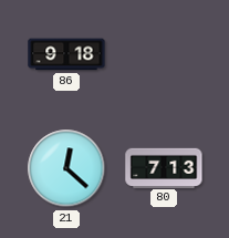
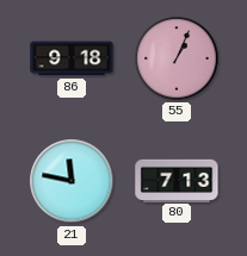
55: none -> 1:04 (177, 58)
21: 12:22 -> 11:47 (72, 181)
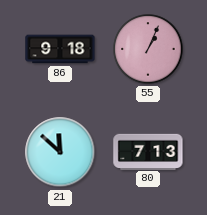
21: 11:47 -> 11:52 (60, 152)
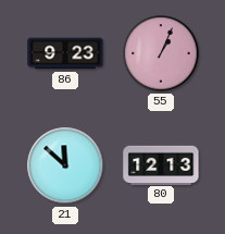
86: 9:18 -> 9:23 (65, 53)
80: 7:13 -> 12:13 (161, 164)
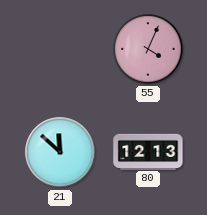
86: 9:23 -> none (65, 53)
55: 1:04 -> 4:04 (148, 49)
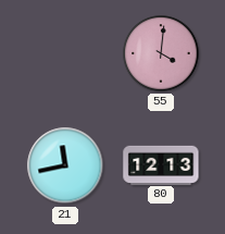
55: 4:04 -> 4:01 (161, 53)
21: 11:52 -> 11:43 (65, 165)
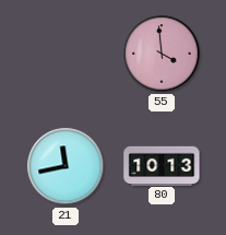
55: 4:01 -> 3:59 (162, 54)
80: 12:13 -> 10:13 (162, 165)
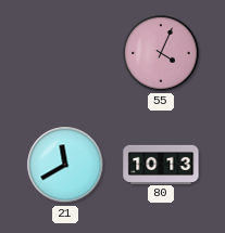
55: 3:59 -> 4:04 (161, 53)
21: 11:43 -> 11:40 (65, 165)
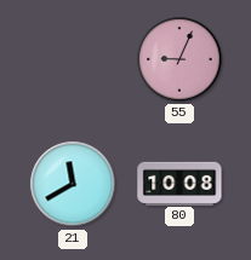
55: 4:04 -> 9:04 (179, 59)
80: 10:13 -> 10:08 (179, 183)
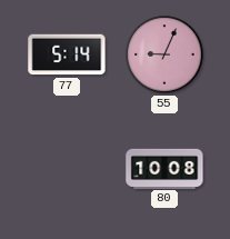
77: none -> 5:14 (67, 54)
21: 11:40 -> none (73, 184)
